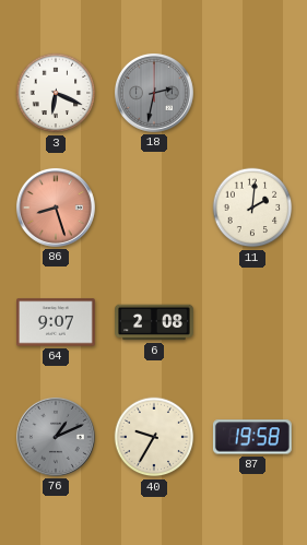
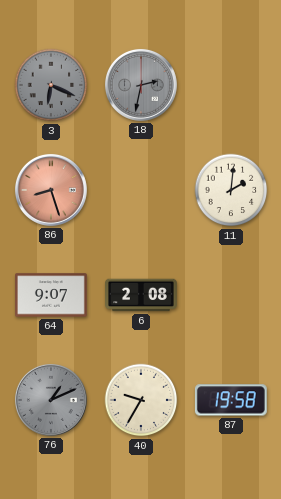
3 dial: white -> grey (51, 85)
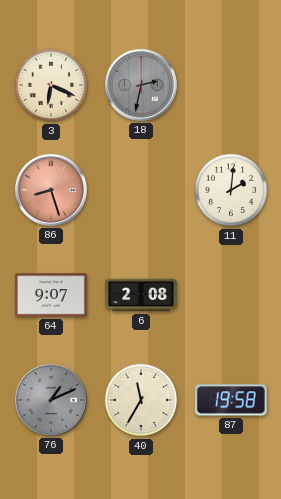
3 dial: grey -> cream (51, 85)
40: 9:35 -> 11:35 (141, 400)
